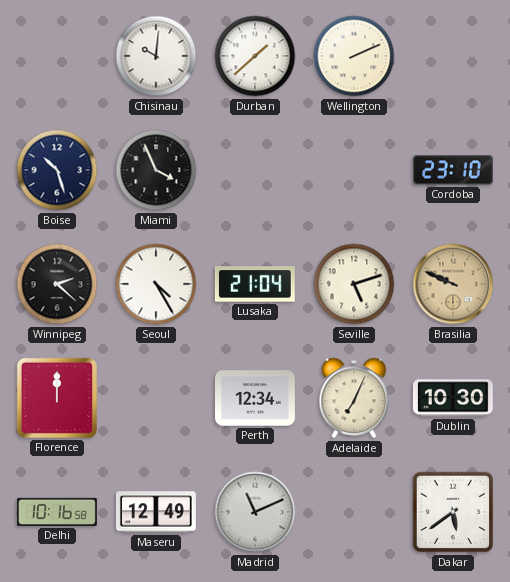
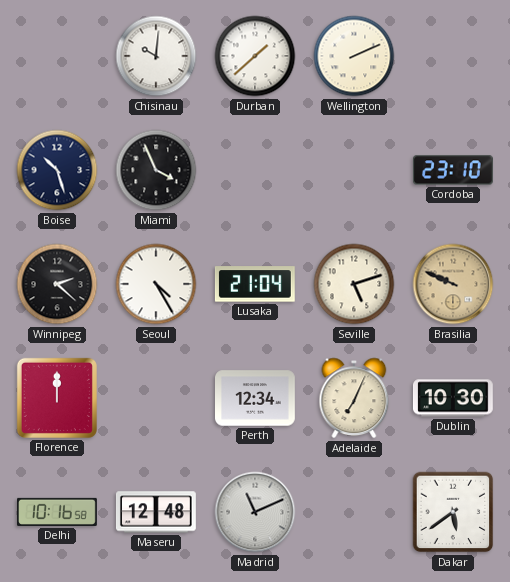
Maseru: 12:49 -> 12:48 (156, 512)
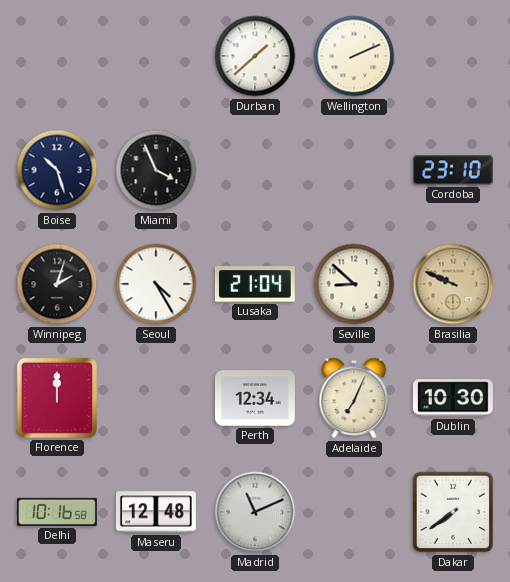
Chisinau: 10:01 -> none (156, 56)
Winnipeg: 2:22 -> 2:03 (57, 284)
Seville: 5:12 -> 8:52 (354, 284)
Dakar: 5:39 -> 7:39 (453, 512)
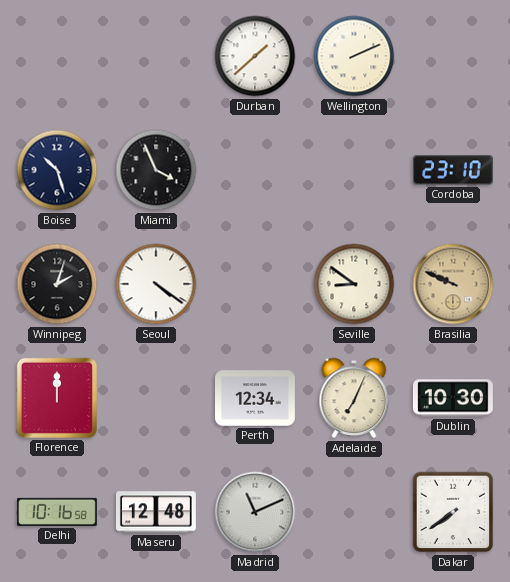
Seoul: 4:25 -> 4:21 (156, 284)
Lusaka: 21:04 -> none (255, 284)
Seville: 8:52 -> 8:51 (354, 284)
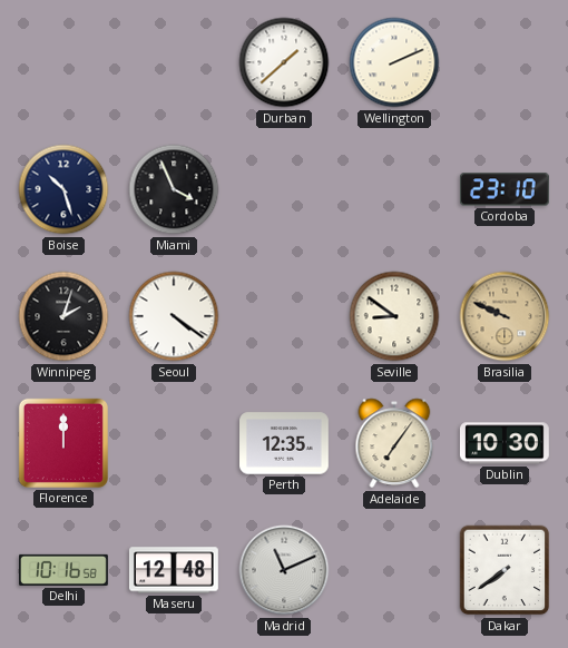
Perth: 12:34 -> 12:35 (285, 443)
Adelaide: 7:04 -> 7:06 (394, 443)
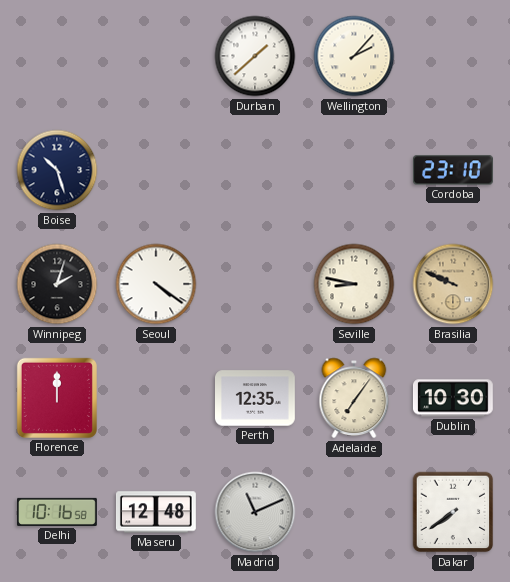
Wellington: 2:11 -> 2:07 (354, 56)
Miami: 3:56 -> none (174, 189)
Seville: 8:51 -> 8:47 (354, 284)
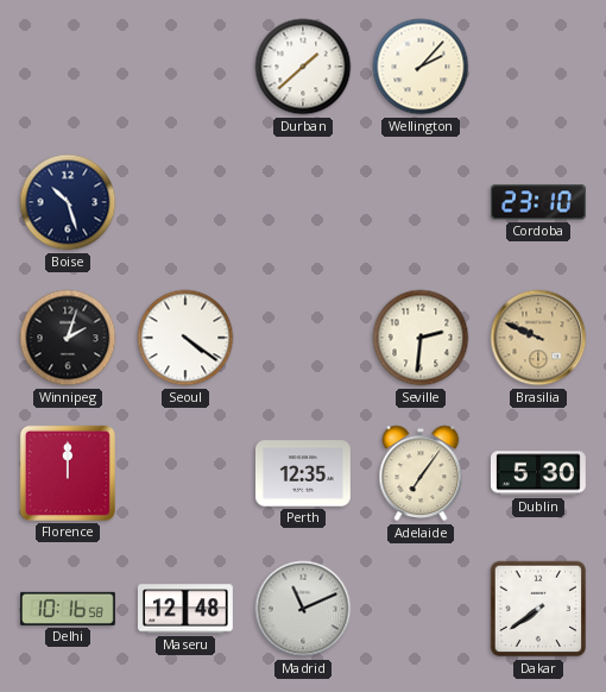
Seville: 8:47 -> 2:31 (421, 338)
Dublin: 10:30 -> 5:30 (538, 473)
